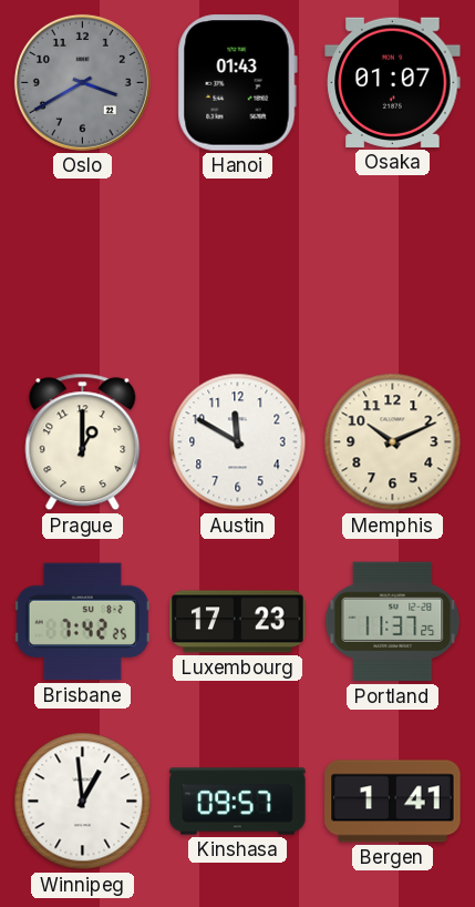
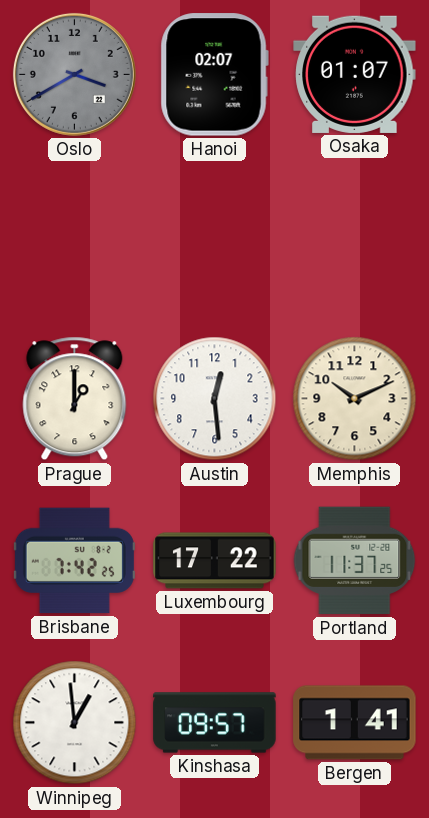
Hanoi: 01:43 -> 02:07 (214, 75)
Austin: 11:50 -> 12:29 (215, 399)
Luxembourg: 17:23 -> 17:22 (215, 561)
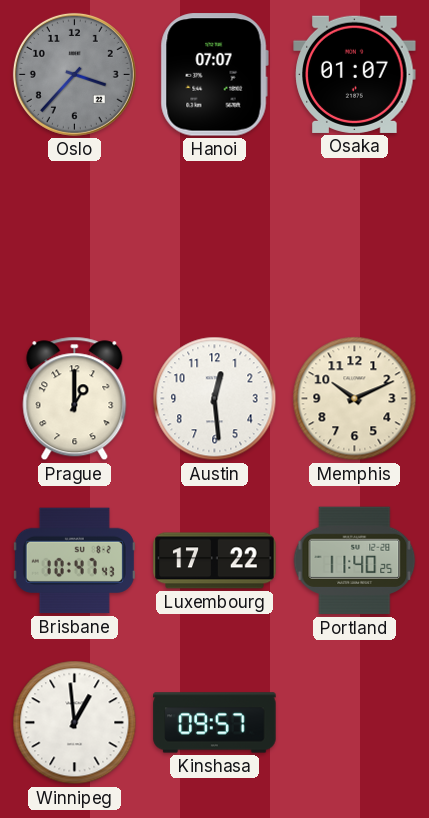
Oslo: 3:40 -> 3:37 (74, 74)
Hanoi: 02:07 -> 07:07 (214, 75)
Brisbane: 7:42 -> 10:47 (74, 561)
Portland: 11:37 -> 11:40 (355, 561)
Bergen: 1:41 -> none (355, 723)
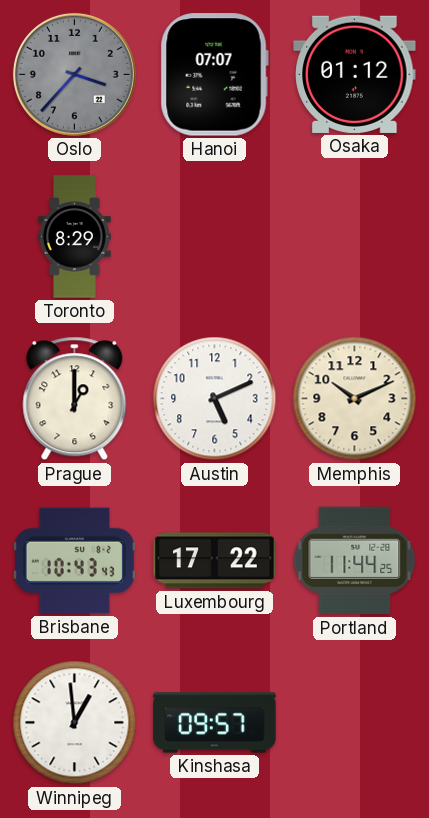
Osaka: 01:07 -> 01:12 (355, 74)
Toronto: none -> 8:29 (74, 237)
Austin: 12:29 -> 5:11 (215, 399)
Brisbane: 10:47 -> 10:43 (74, 561)
Portland: 11:40 -> 11:44 (355, 561)
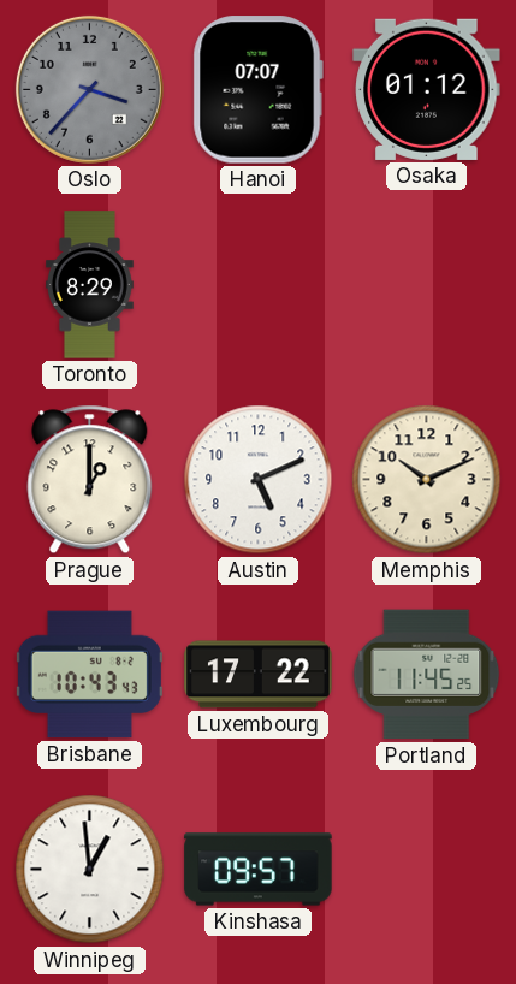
Portland: 11:44 -> 11:45 (427, 675)
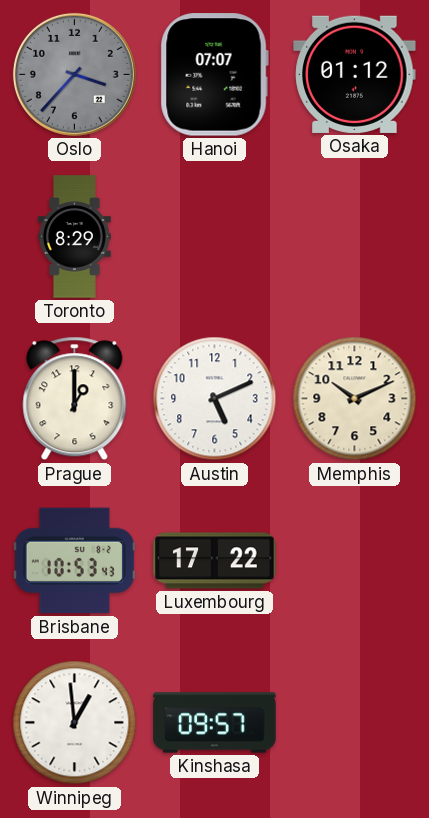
Brisbane: 10:43 -> 10:53 (74, 561)
Portland: 11:45 -> none (427, 675)
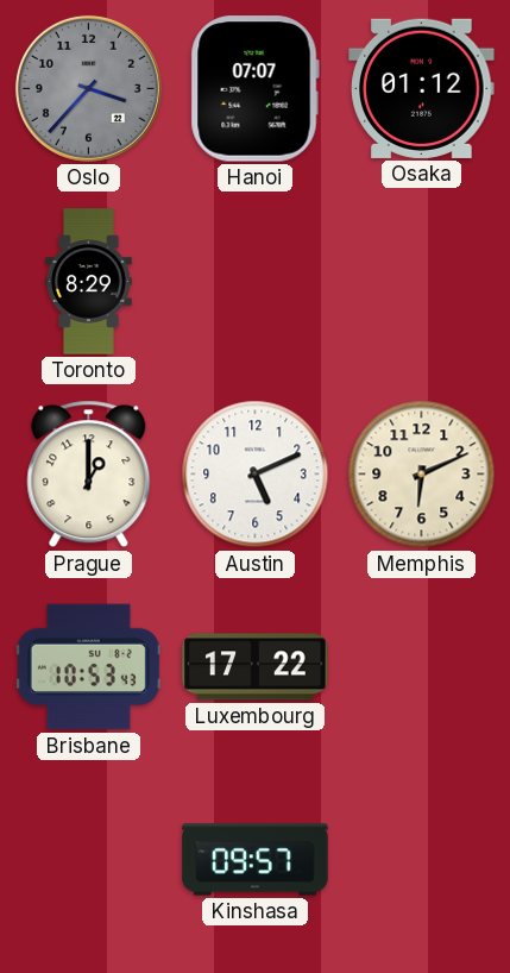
Memphis: 10:11 -> 6:11 (422, 475)
Winnipeg: 12:59 -> none (75, 723)
